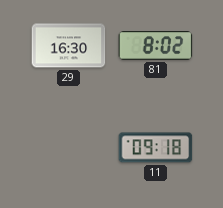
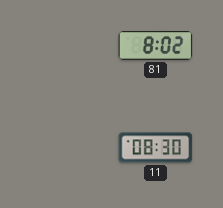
29: 16:30 -> none (69, 46)
11: 09:18 -> 08:30 (156, 148)
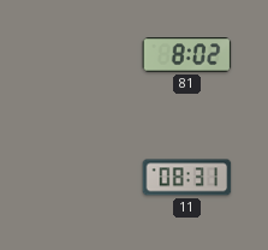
11: 08:30 -> 08:31 (187, 178)
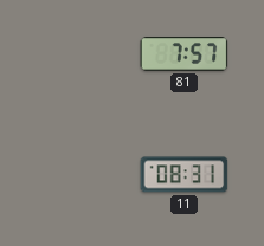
81: 8:02 -> 7:57 (185, 54)
